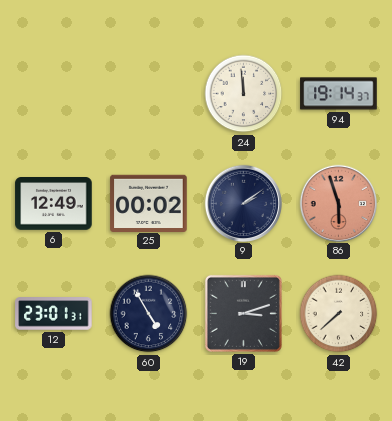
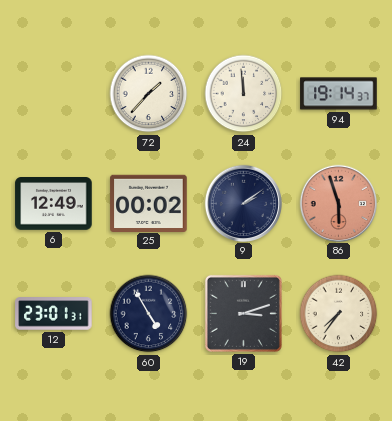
72: none -> 1:37 (149, 94)
42: 7:38 -> 7:36 (339, 314)
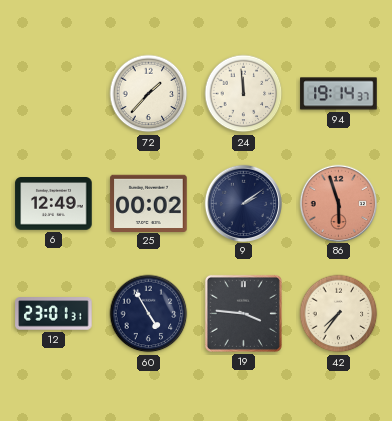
19: 3:12 -> 3:46 (243, 313)
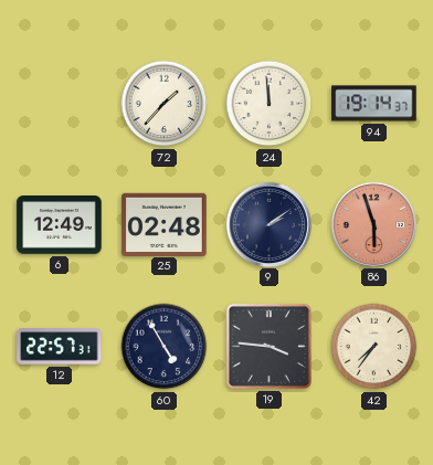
25: 00:02 -> 02:48 (165, 224)
12: 23:01 -> 22:57 (60, 347)
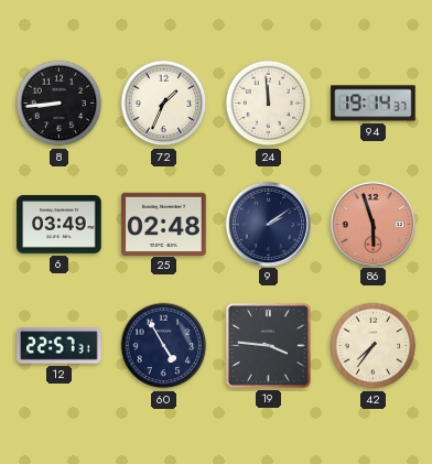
8: none -> 8:44 (60, 104)
72: 1:37 -> 1:34 (164, 104)
6: 12:49 -> 03:49 (60, 225)
